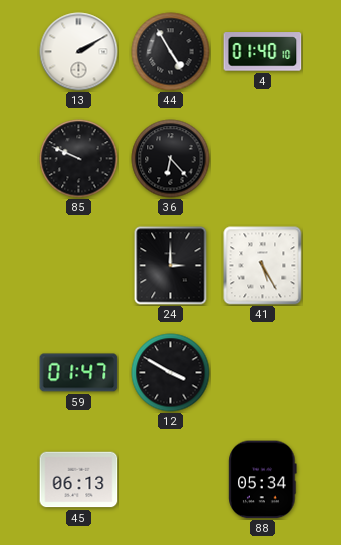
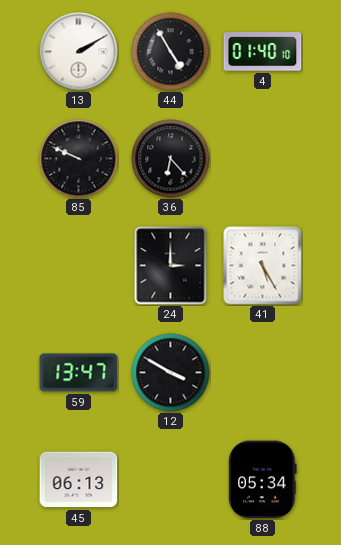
59: 01:47 -> 13:47 (79, 373)
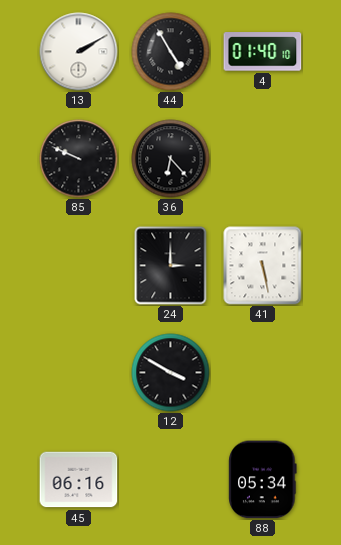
41: 5:25 -> 5:28 (263, 266)
59: 13:47 -> none (79, 373)
45: 06:13 -> 06:16 (79, 480)
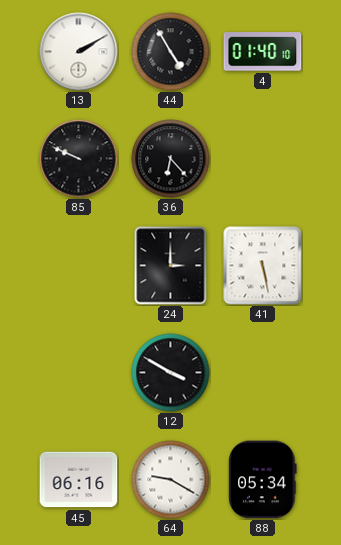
64: none -> 9:20 (171, 480)
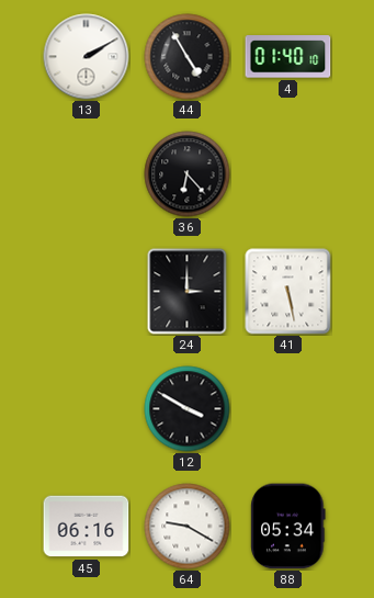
85: 9:49 -> none (79, 159)
